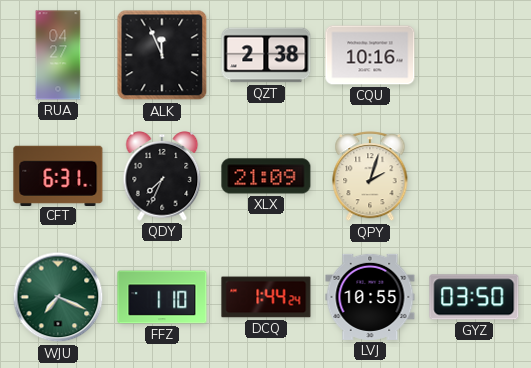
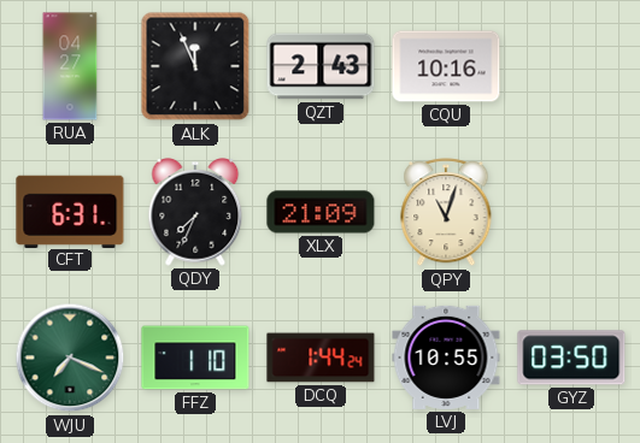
QZT: 2:38 -> 2:43 (321, 66)
QPY: 2:03 -> 11:03 (446, 213)
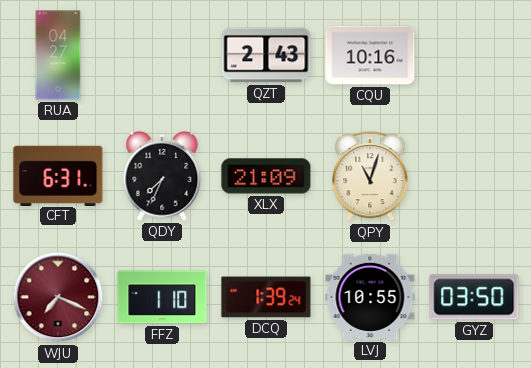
ALK: 11:56 -> none (195, 66)
WJU dial: green -> burgundy (58, 297)
DCQ: 1:44 -> 1:39 (266, 297)
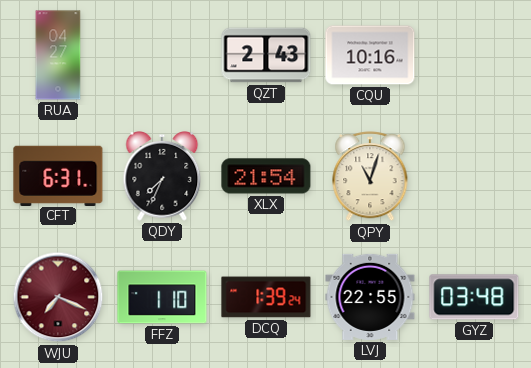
XLX: 21:09 -> 21:54 (266, 176)
LVJ: 10:55 -> 22:55 (370, 297)
GYZ: 03:50 -> 03:48 (474, 297)
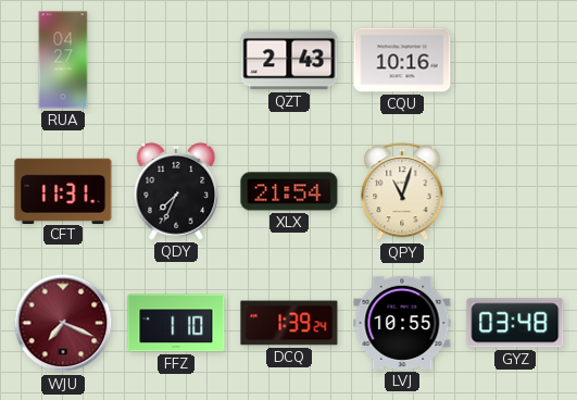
CFT: 6:31 -> 11:31 (63, 190)
LVJ: 22:55 -> 10:55 (402, 323)
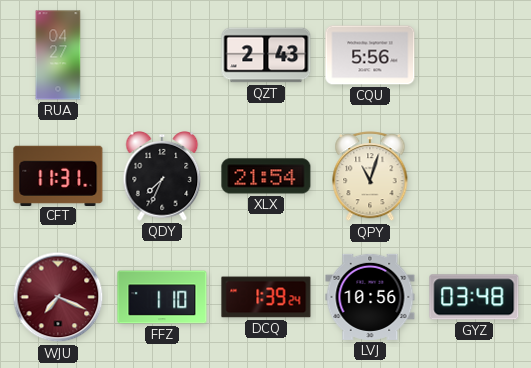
CQU: 10:16 -> 5:56 (370, 55)
LVJ: 10:55 -> 10:56 (370, 297)
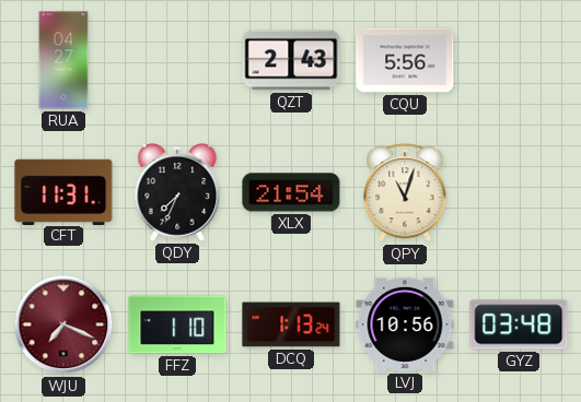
DCQ: 1:39 -> 1:13 (291, 324)
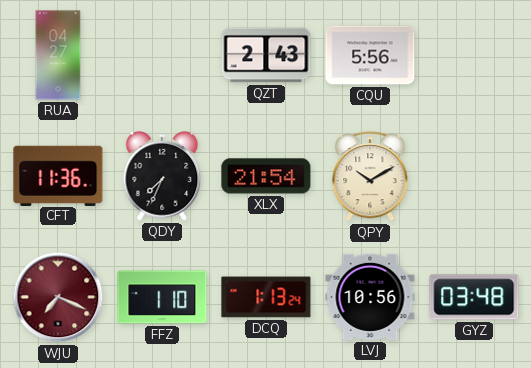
CFT: 11:31 -> 11:36 (58, 175)
QPY: 11:03 -> 10:10 (370, 177)
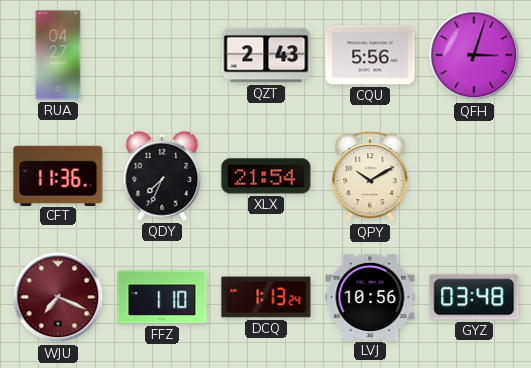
QFH: none -> 3:03 (474, 55)
